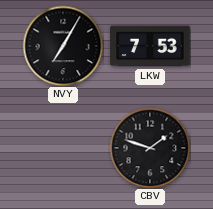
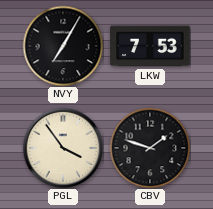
PGL: none -> 3:54 (63, 148)
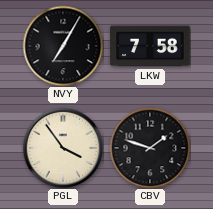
LKW: 7:53 -> 7:58 (150, 46)
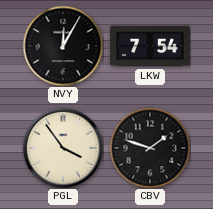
NVY: 7:05 -> 12:05 (63, 46)
LKW: 7:58 -> 7:54 (150, 46)
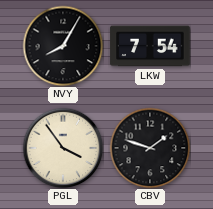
NVY: 12:05 -> 8:05 (63, 46)
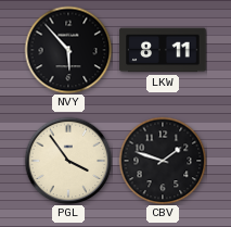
NVY: 8:05 -> 5:53 (68, 50)
LKW: 7:54 -> 8:11 (163, 50)
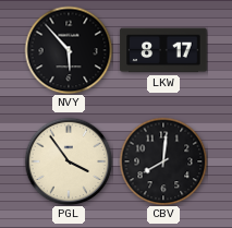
LKW: 8:11 -> 8:17 (163, 50)
CBV: 1:48 -> 8:01 (163, 161)
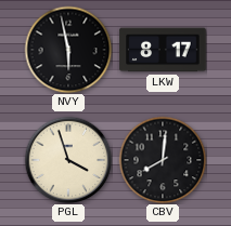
NVY: 5:53 -> 5:58 (68, 50)
PGL: 3:54 -> 3:57 (68, 160)
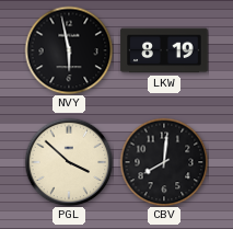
LKW: 8:17 -> 8:19 (164, 50)
PGL: 3:57 -> 3:52 (69, 162)
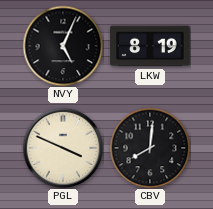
NVY: 5:58 -> 5:04 (63, 46)
PGL: 3:52 -> 3:49 (63, 148)
